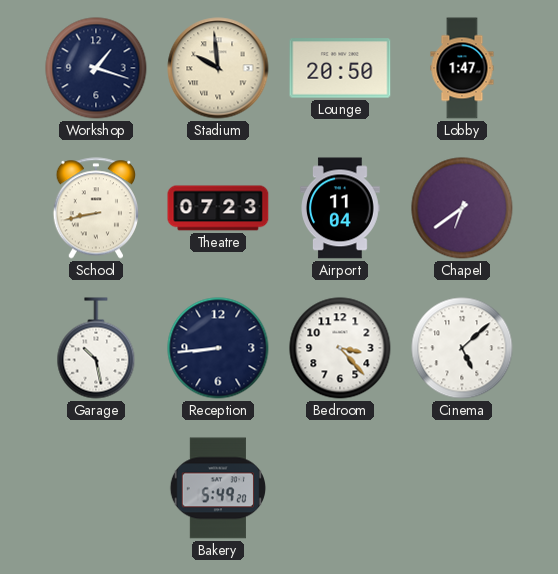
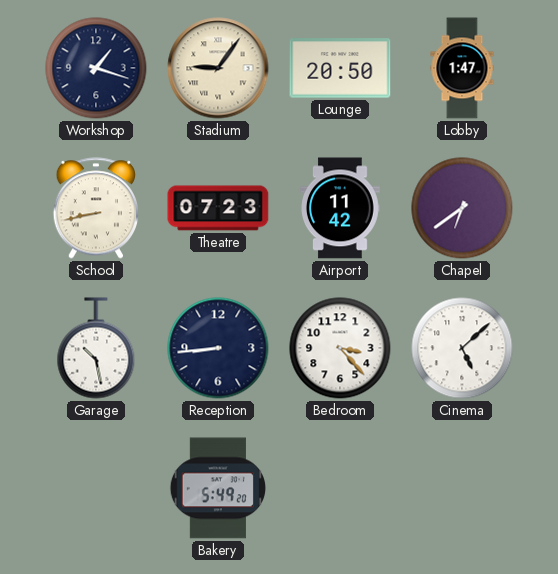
Stadium: 9:59 -> 9:06 (218, 68)
Airport: 11:04 -> 11:42 (341, 208)
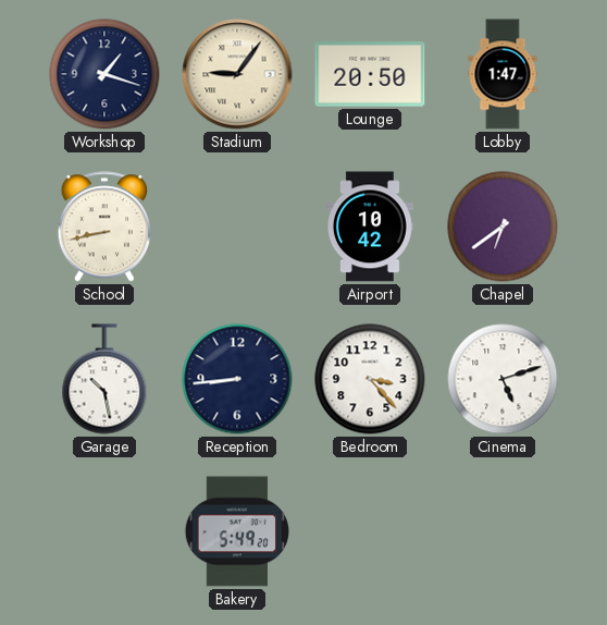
Theatre: 07:23 -> none (218, 208)
Airport: 11:42 -> 10:42 (371, 226)
Cinema: 5:08 -> 5:12 (503, 379)
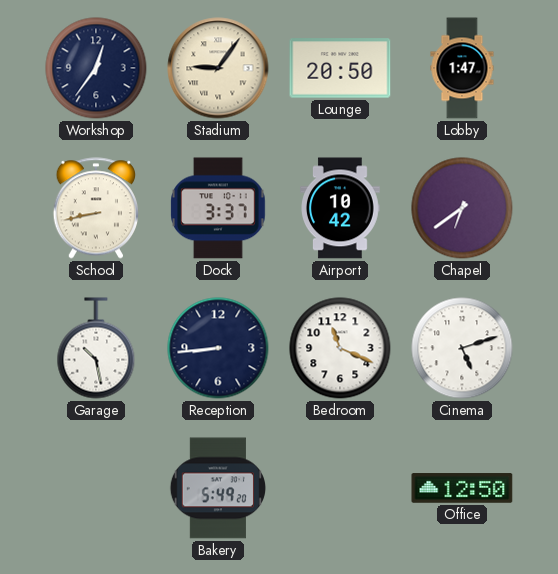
Workshop: 1:18 -> 12:36 (96, 68)
Dock: none -> 3:37 (218, 208)
Bedroom: 3:23 -> 11:19 (340, 348)
Office: none -> 12:50 (462, 488)
